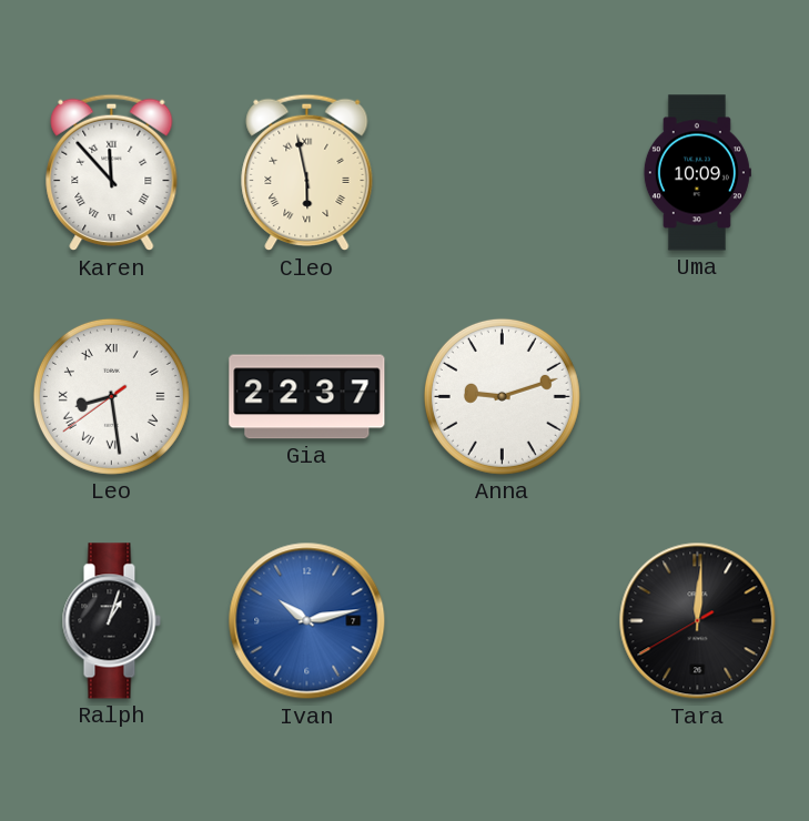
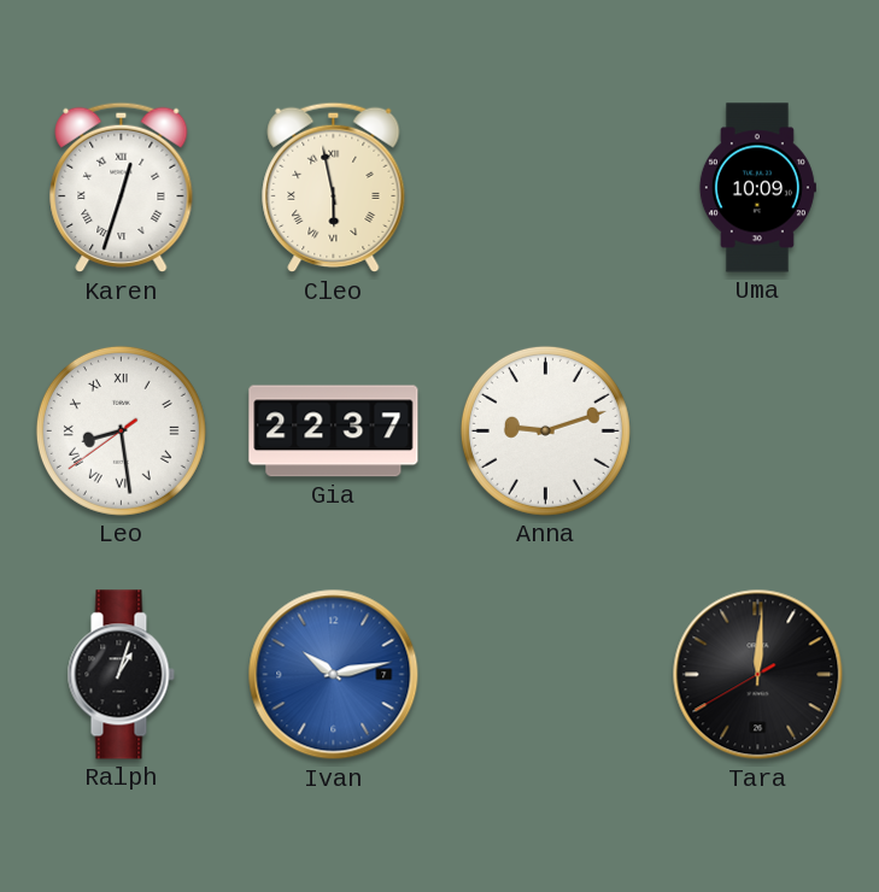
Karen: 11:53 -> 12:33 (122, 188)
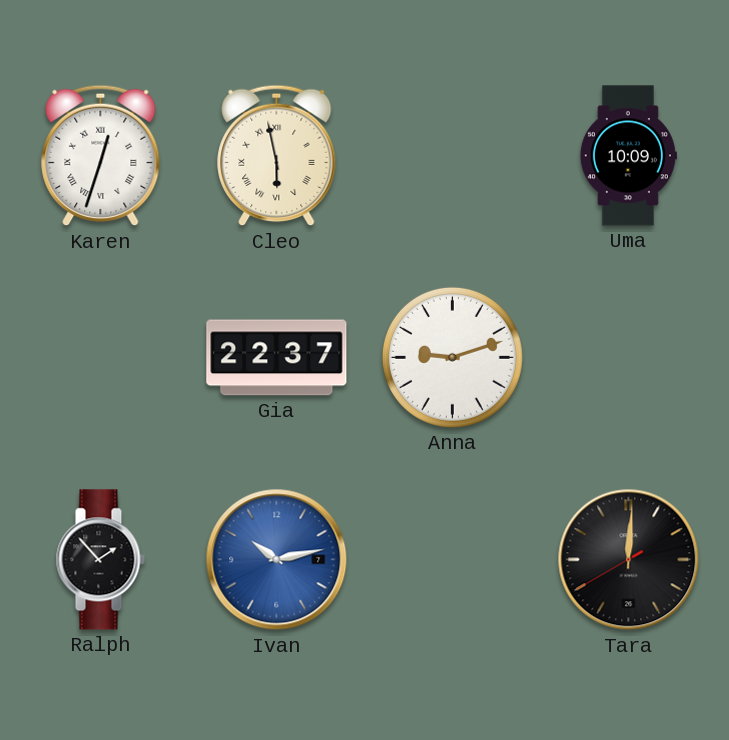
Leo: 8:28 -> none (121, 430)
Ralph: 1:03 -> 1:53 (100, 560)
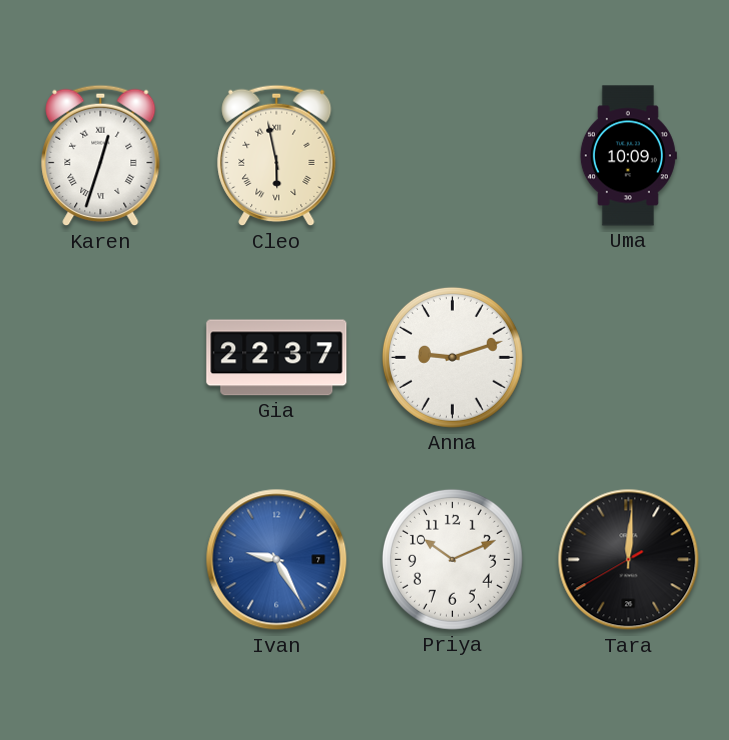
Ralph: 1:53 -> none (100, 560)
Ivan: 10:13 -> 9:25 (277, 560)
Priya: none -> 10:11 (452, 559)
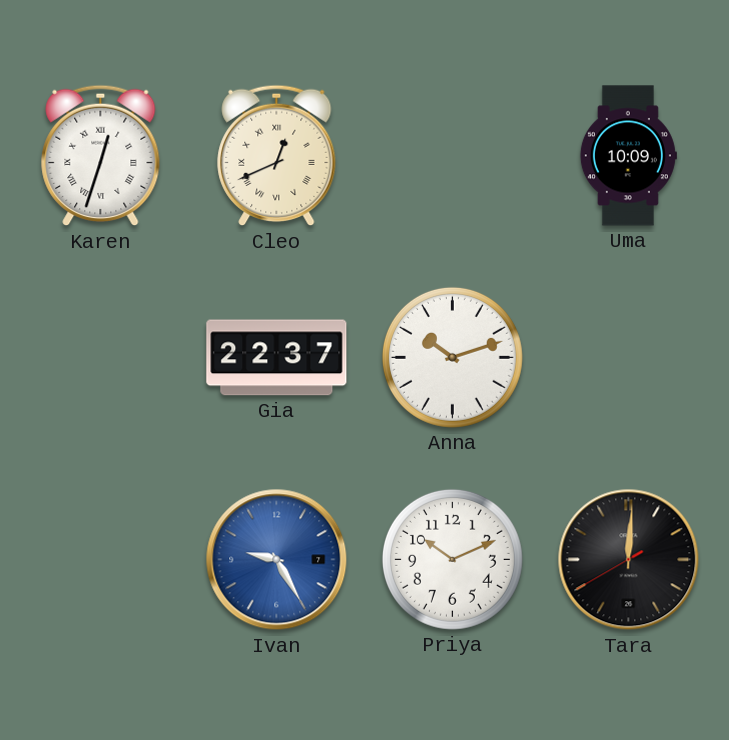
Cleo: 5:58 -> 12:41 (277, 156)
Anna: 9:12 -> 10:12 (452, 357)
